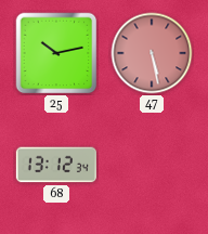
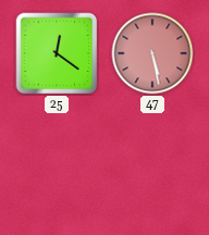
25: 10:13 -> 12:21 (57, 53)
68: 13:12 -> none (55, 165)
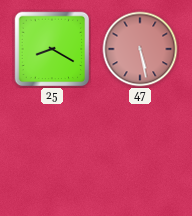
25: 12:21 -> 8:20 (52, 49)
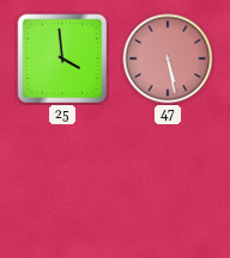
25: 8:20 -> 3:59 (62, 59)
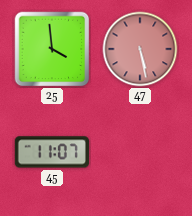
45: none -> 11:07 (52, 152)
